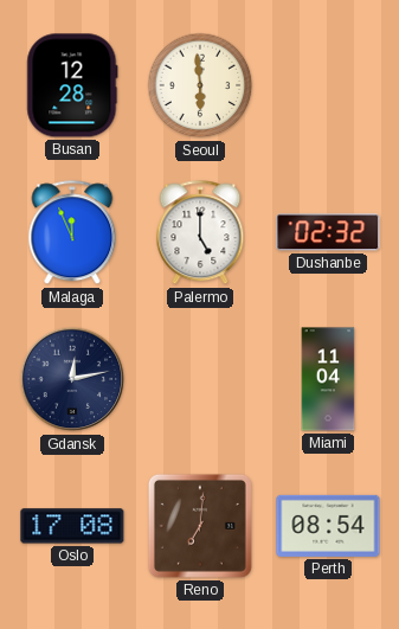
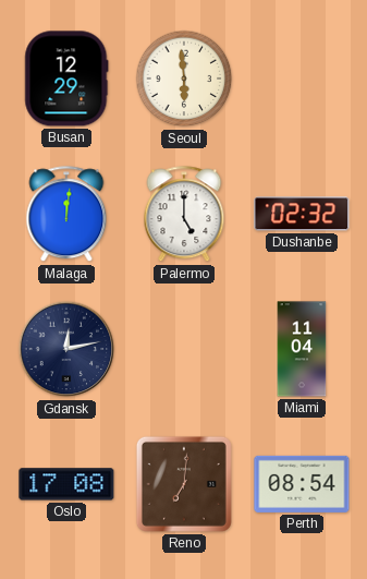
Busan: 12:28 -> 12:29 (66, 79)
Malaga: 11:56 -> 12:01 (66, 215)
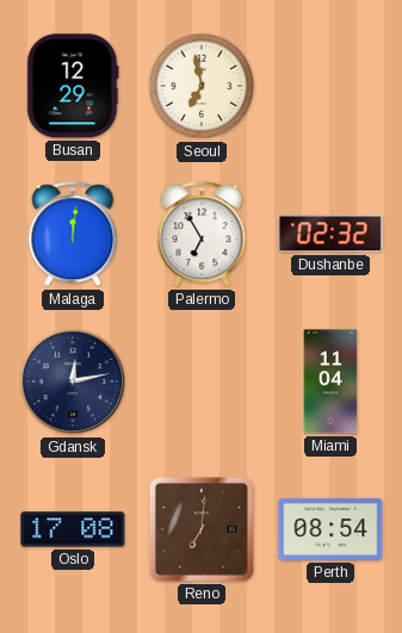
Seoul: 5:59 -> 6:58 (202, 86)
Palermo: 5:00 -> 6:55 (202, 235)
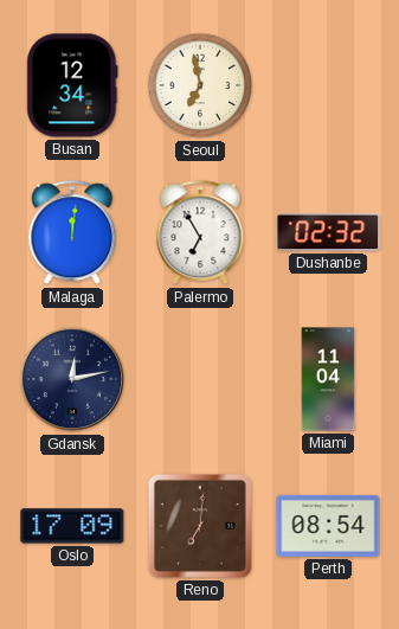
Busan: 12:29 -> 12:34 (72, 85)
Oslo: 17:08 -> 17:09 (72, 526)
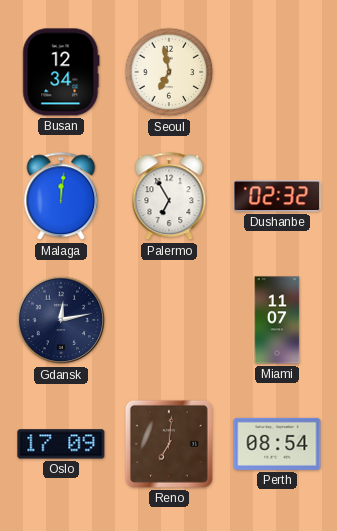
Miami: 11:04 -> 11:07 (277, 320)
